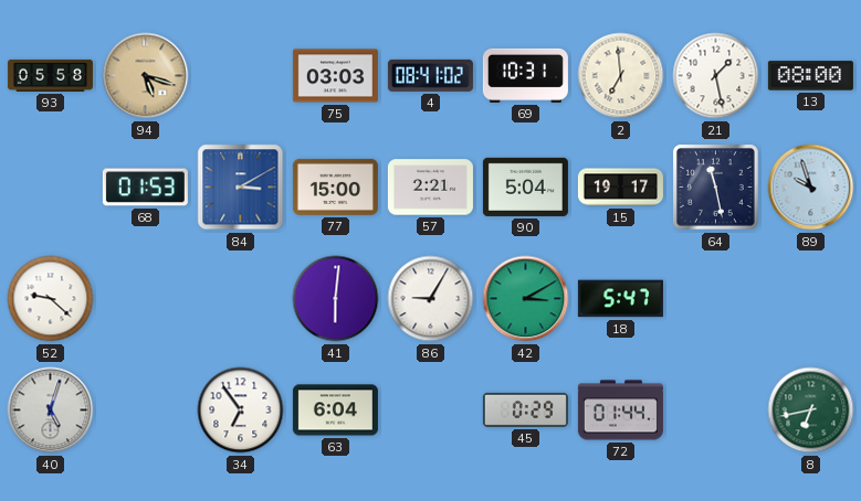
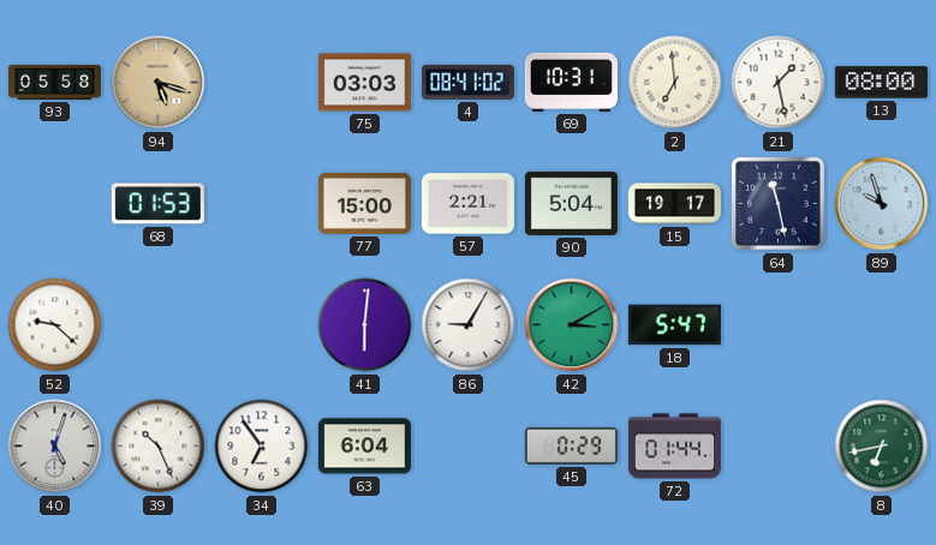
84: 3:10 -> none (241, 188)
39: none -> 10:26 (159, 447)
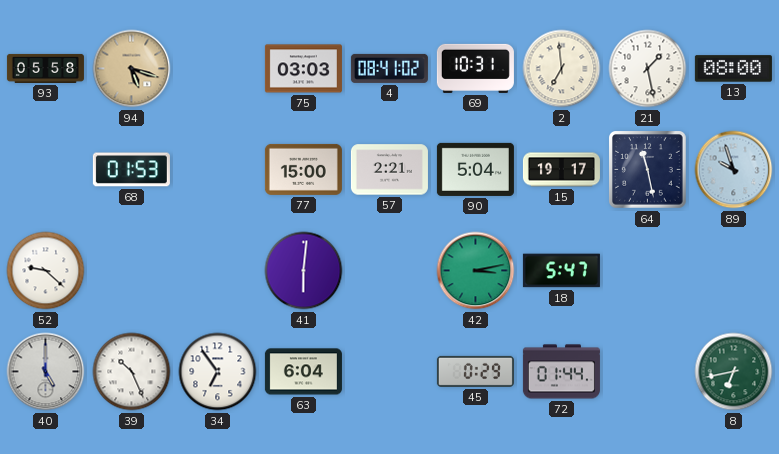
86: 9:05 -> none (469, 325)
42: 3:10 -> 3:13 (476, 271)
40: 5:03 -> 5:00 (46, 372)
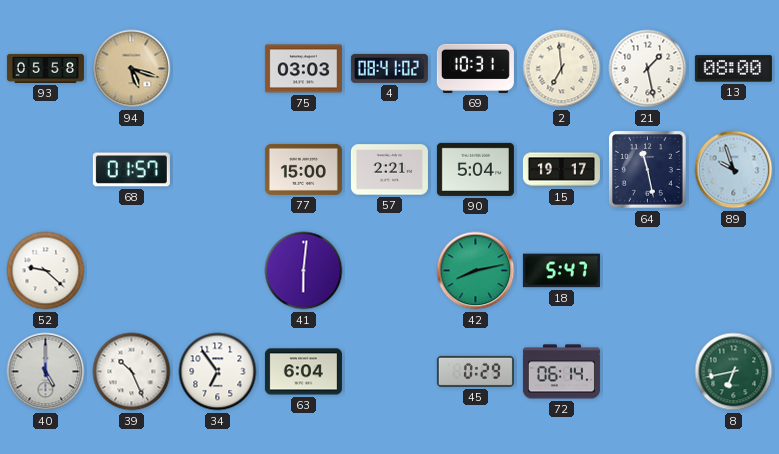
68: 01:53 -> 01:57 (131, 170)
42: 3:13 -> 8:13 (476, 271)
72: 01:44 -> 06:14 (561, 372)
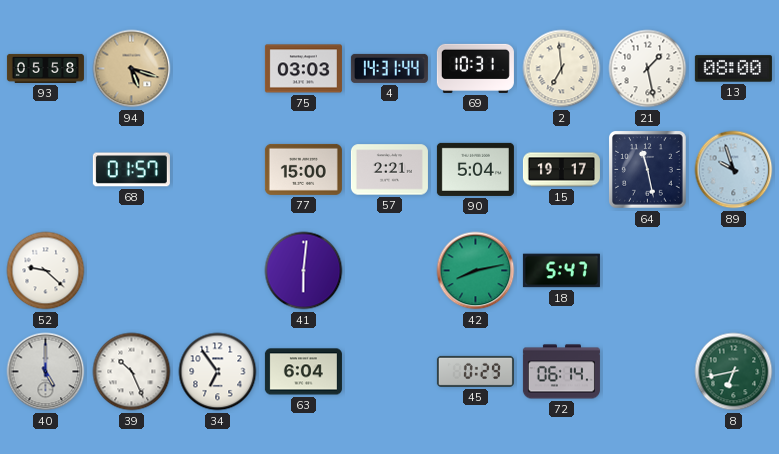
4: 08:41 -> 14:31 (389, 68)
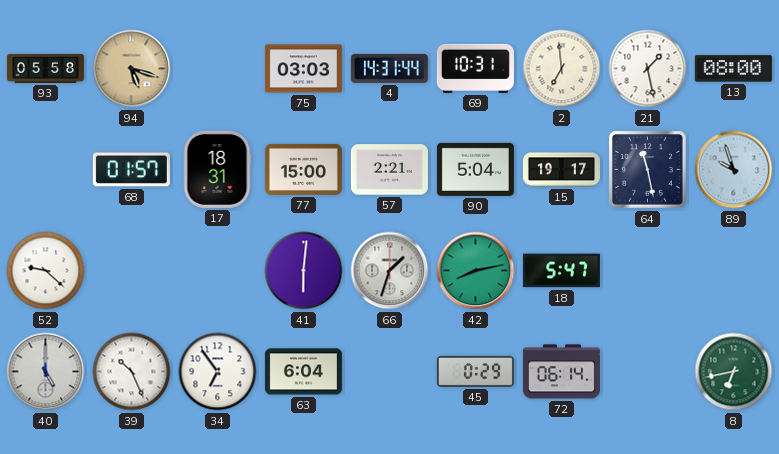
17: none -> 18:31 (217, 169)
66: none -> 1:33 (390, 271)
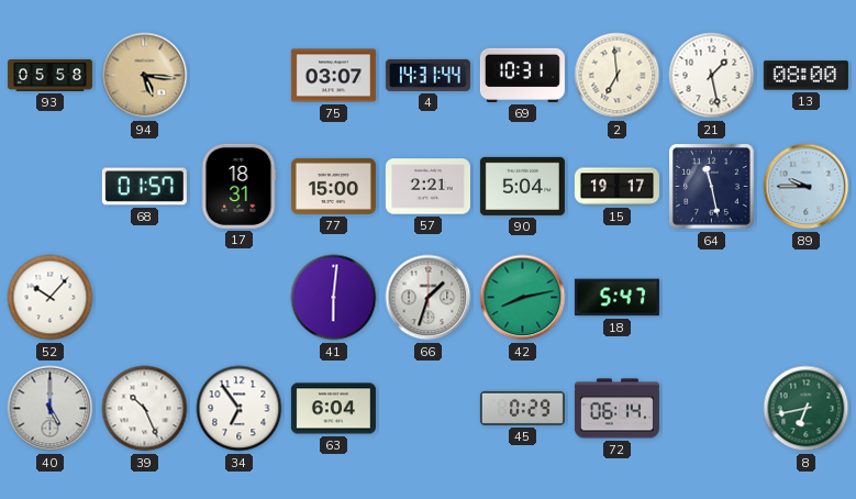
94: 5:18 -> 5:16 (145, 76)
75: 03:03 -> 03:07 (333, 76)
89: 9:57 -> 9:45 (807, 187)
52: 9:22 -> 10:07 (51, 298)
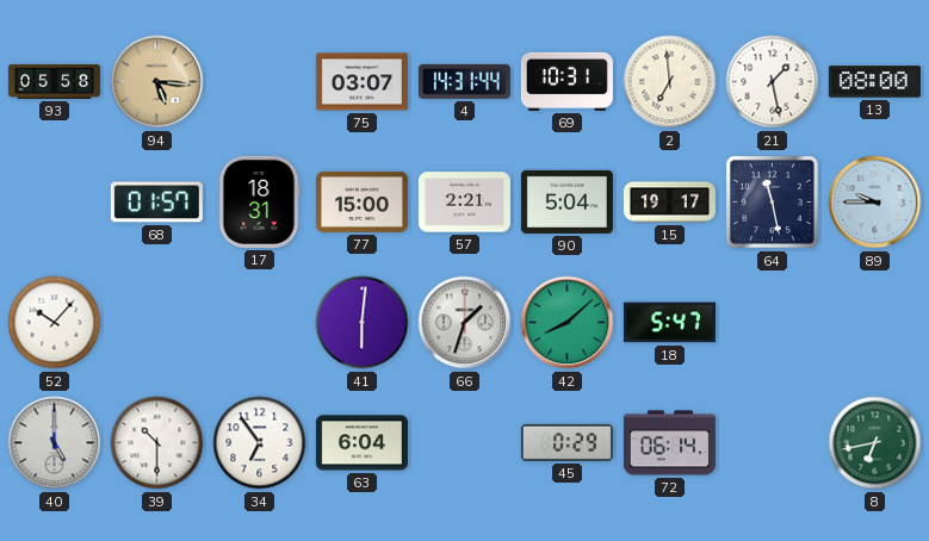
42: 8:13 -> 8:08 (568, 323)
39: 10:26 -> 10:30 (157, 443)
